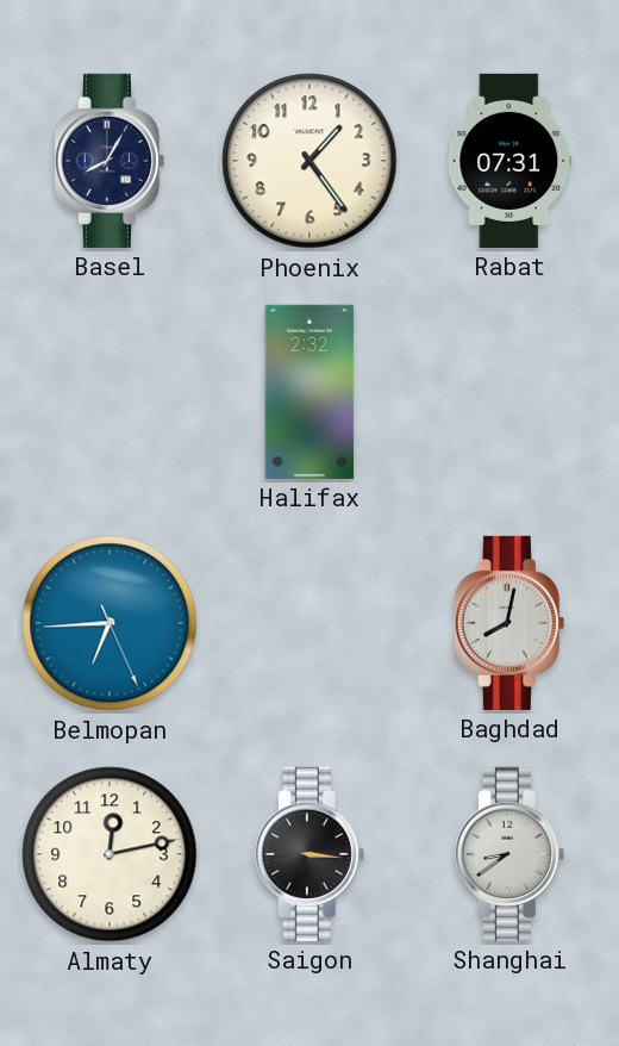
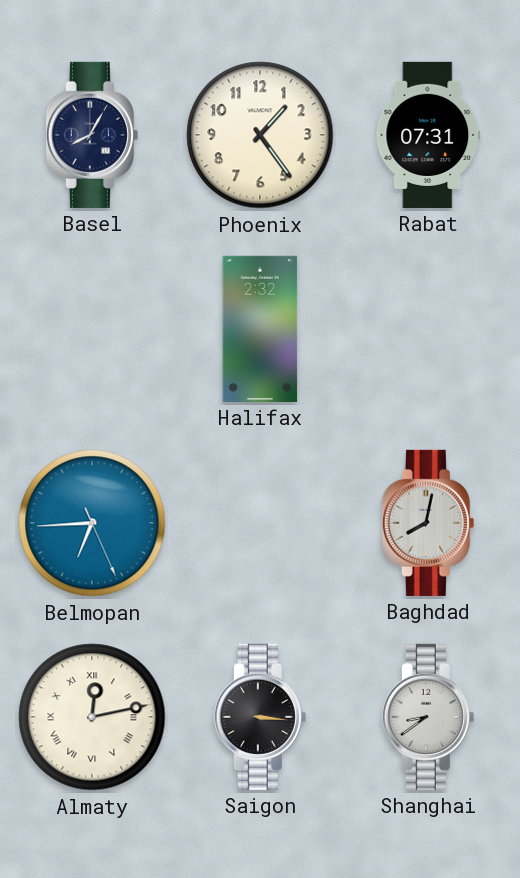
Almaty numerals: Arabic -> Roman (92, 717)
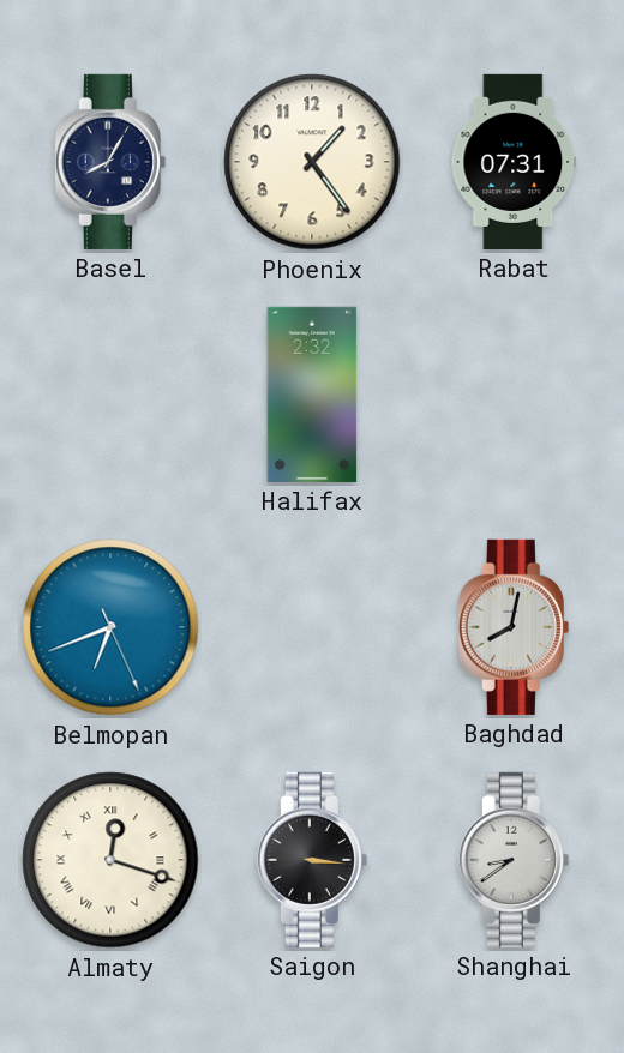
Belmopan: 6:44 -> 6:41 (110, 627)
Almaty: 12:13 -> 12:18 (110, 860)
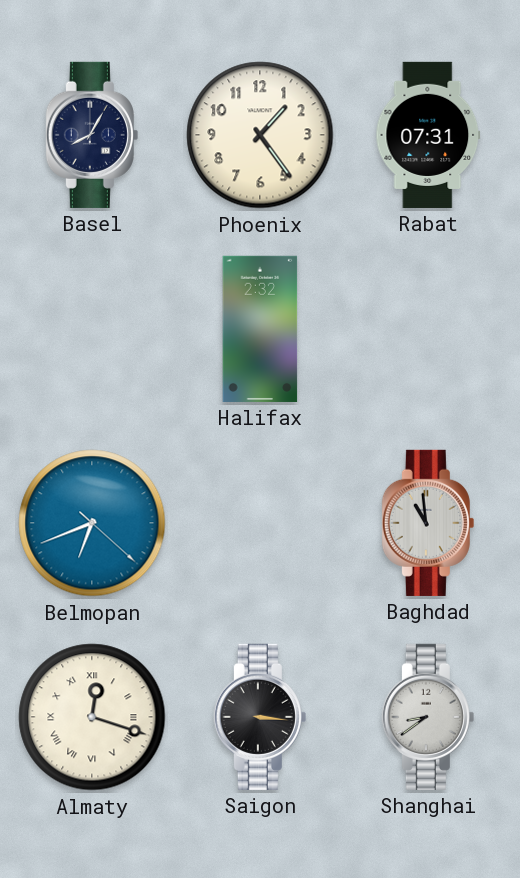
Belmopan: 6:41:26 -> 6:41:22 (92, 523)
Baghdad: 8:02 -> 10:59 (428, 523)
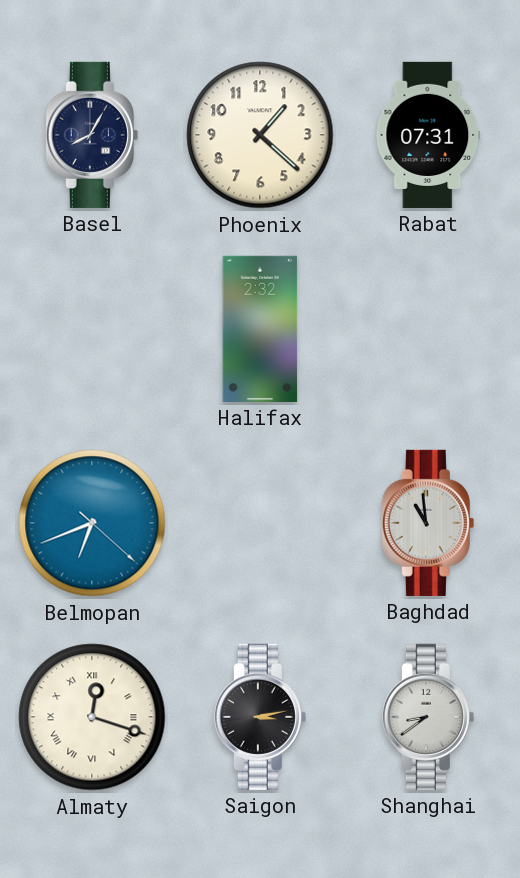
Phoenix: 1:24 -> 1:22 (260, 135)
Saigon: 3:16 -> 3:13 (260, 717)
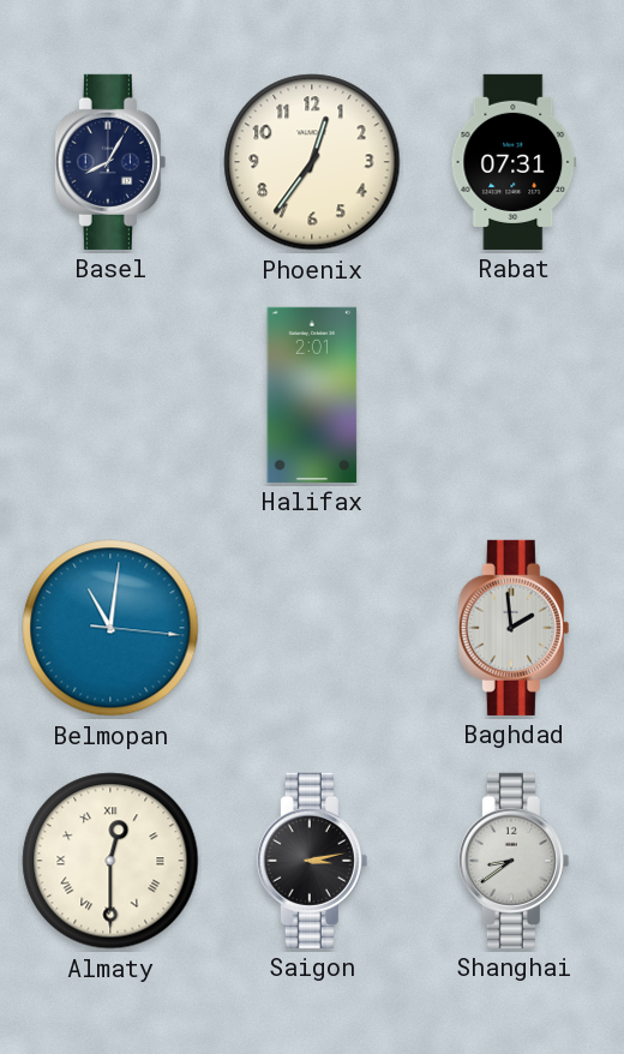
Phoenix: 1:22 -> 12:36 (312, 162)
Halifax: 2:32 -> 2:01 (312, 395)
Belmopan: 6:41 -> 11:01 (110, 628)
Baghdad: 10:59 -> 1:59 (514, 628)
Almaty: 12:18 -> 12:30 (110, 861)
